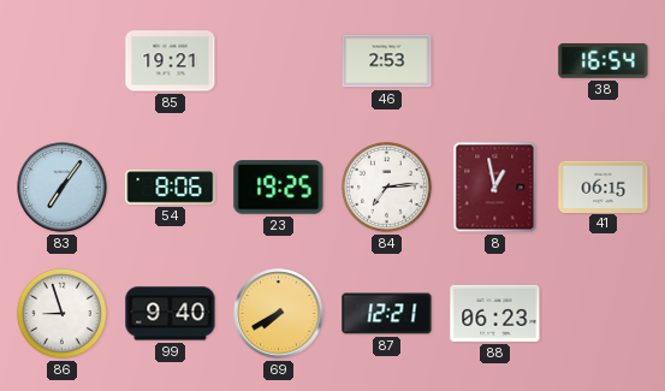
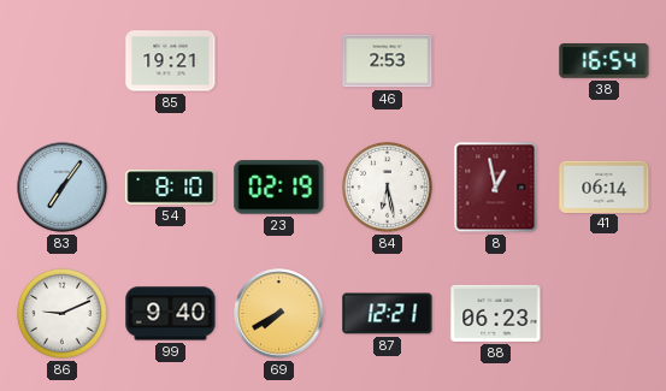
54: 8:06 -> 8:10 (171, 188)
23: 19:25 -> 02:19 (279, 188)
84: 7:14 -> 6:28 (388, 188)
41: 06:15 -> 06:14 (605, 186)
86: 8:57 -> 9:11 (63, 314)
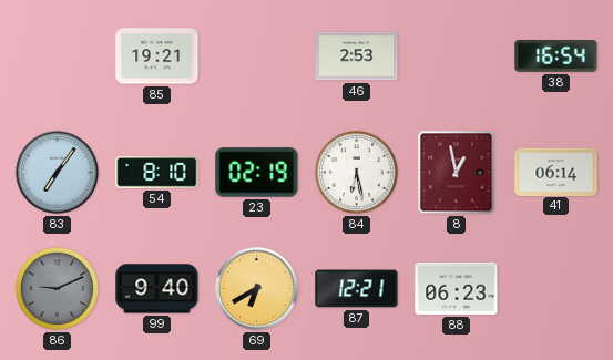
86 dial: white -> grey (58, 289)
69: 7:40 -> 6:40 (257, 289)
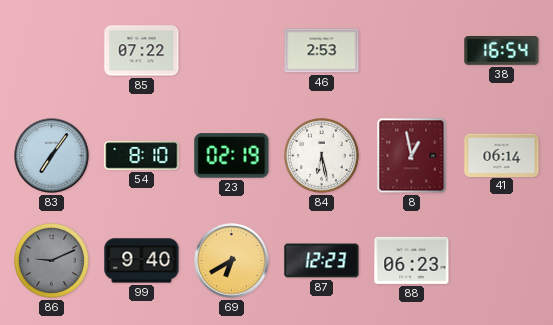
85: 19:21 -> 07:22 (142, 51)
87: 12:21 -> 12:23 (322, 261)
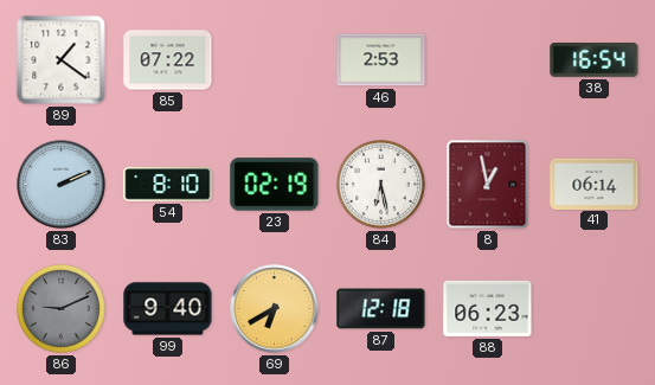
89: none -> 1:21 (62, 60)
83: 7:06 -> 2:11 (62, 185)
87: 12:23 -> 12:18 (381, 309)
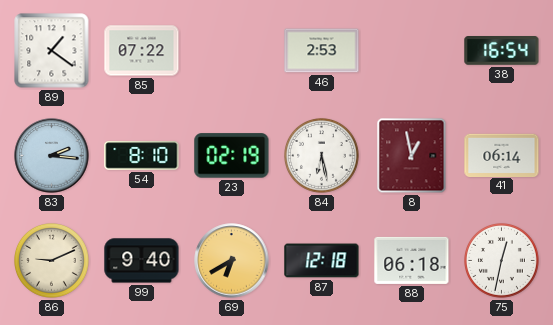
83: 2:11 -> 2:16 (52, 156)
86 dial: grey -> cream (52, 261)
88: 06:23 -> 06:18 (412, 260)
75: none -> 12:32 (502, 261)
